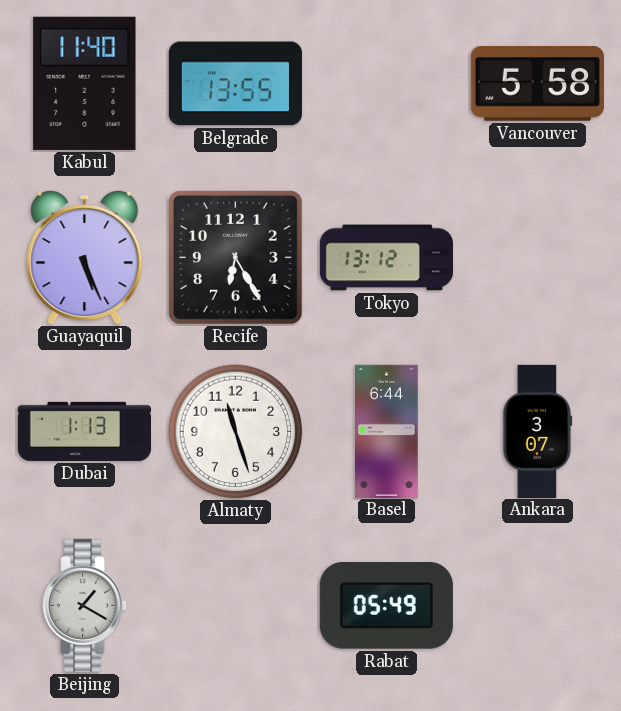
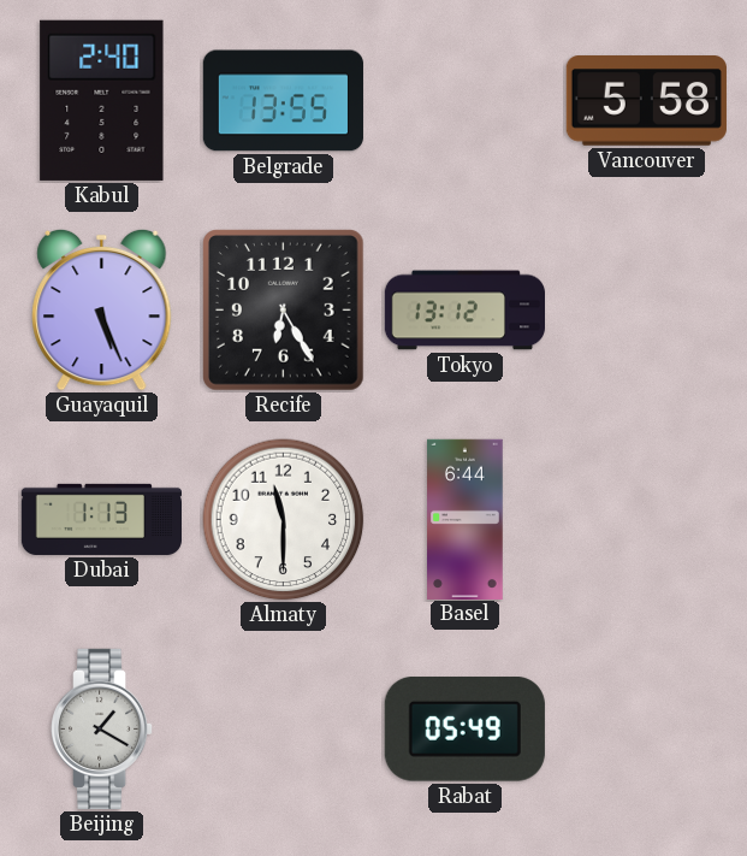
Kabul: 11:40 -> 2:40 (102, 100)
Almaty: 11:27 -> 11:30 (284, 520)
Ankara: 3:07 -> none (538, 431)
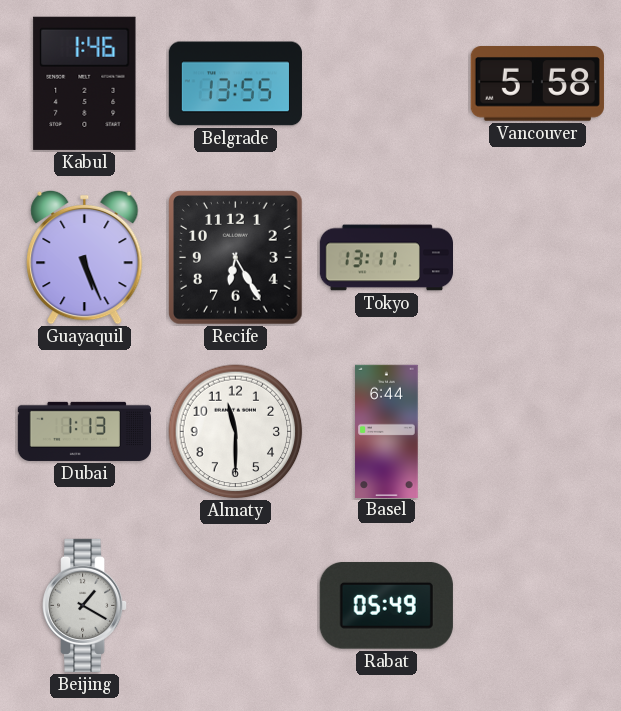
Kabul: 2:40 -> 1:46 (85, 83)
Tokyo: 13:12 -> 13:11 (387, 258)
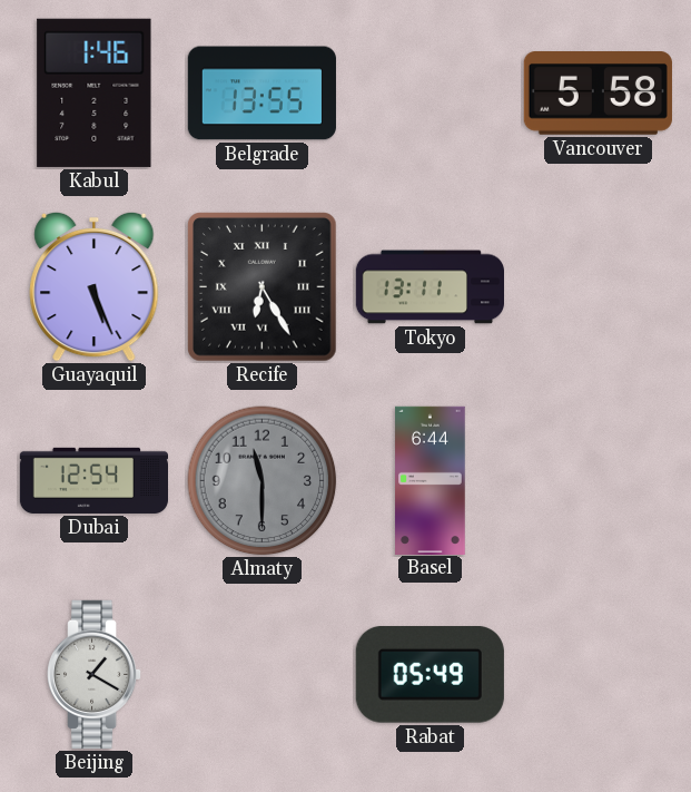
Recife numerals: Arabic -> Roman (263, 287)
Dubai: 1:13 -> 12:54 (93, 480)
Almaty dial: white -> grey (263, 481)
